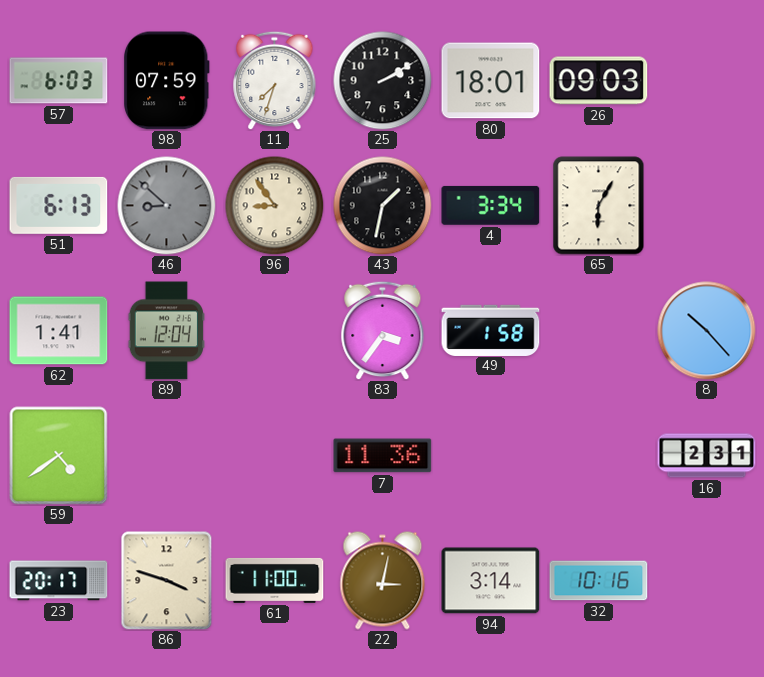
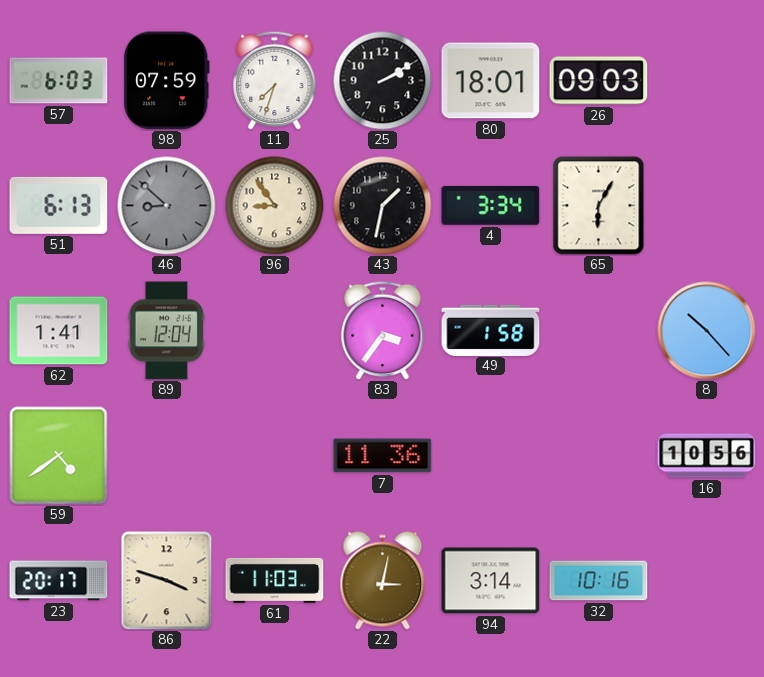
16: 2:31 -> 10:56 (707, 456)
61: 11:00 -> 11:03 (275, 580)
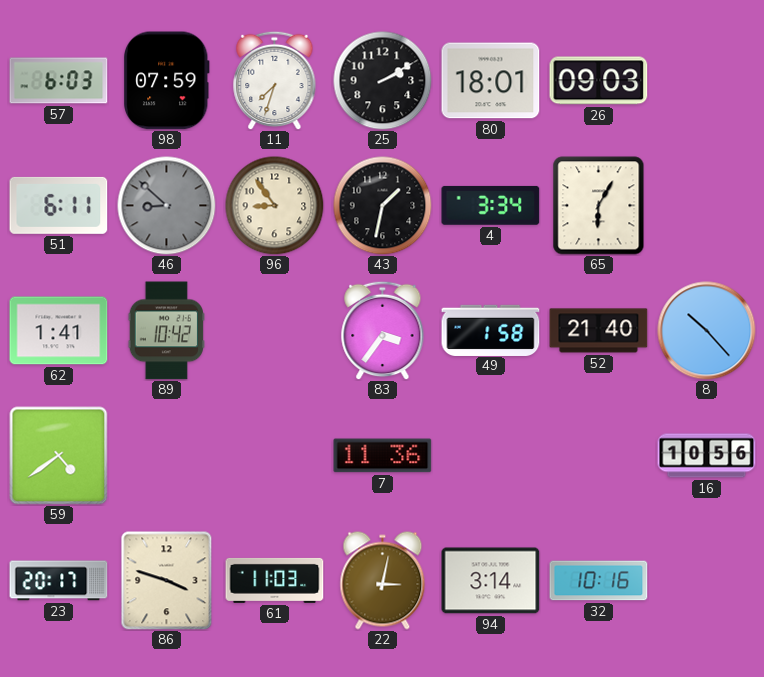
51: 6:13 -> 6:11 (59, 205)
89: 12:04 -> 10:42 (166, 331)
52: none -> 21:40 (599, 331)
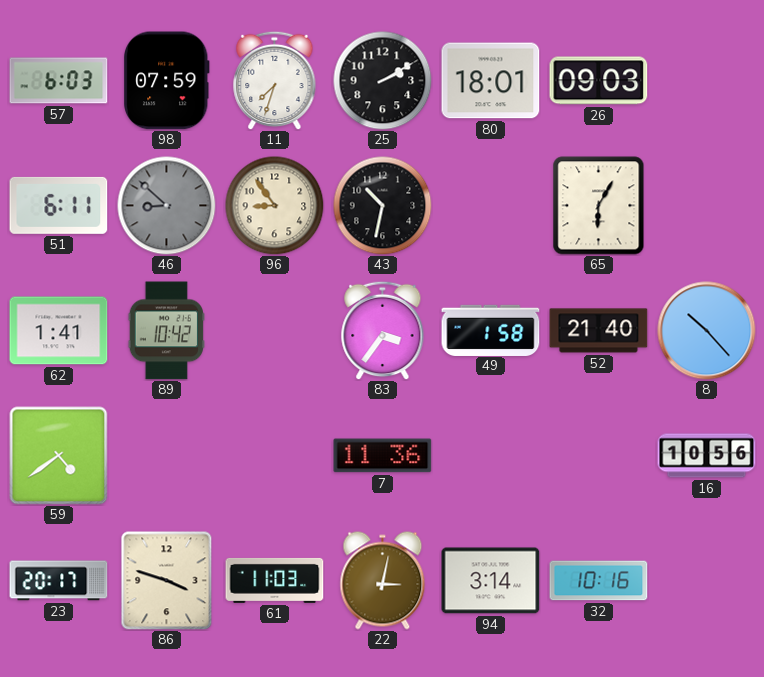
43: 1:32 -> 10:32 (383, 206)
4: 3:34 -> none (491, 205)
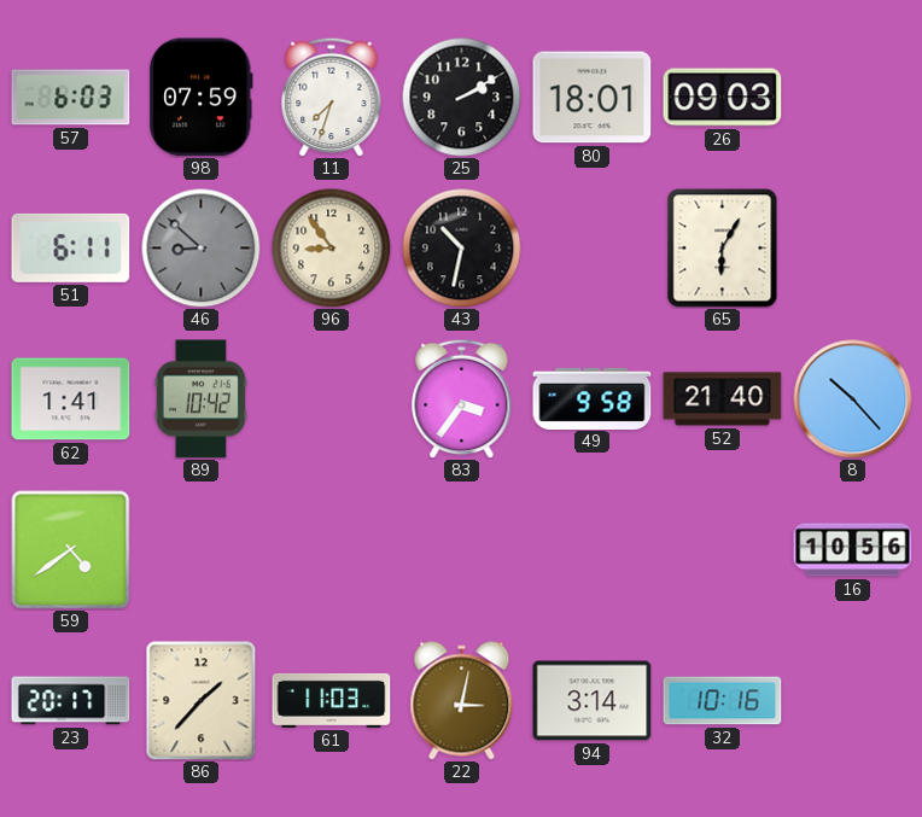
49: 1:58 -> 9:58 (593, 398)
7: 11:36 -> none (383, 456)
86: 3:48 -> 1:37 (202, 701)
